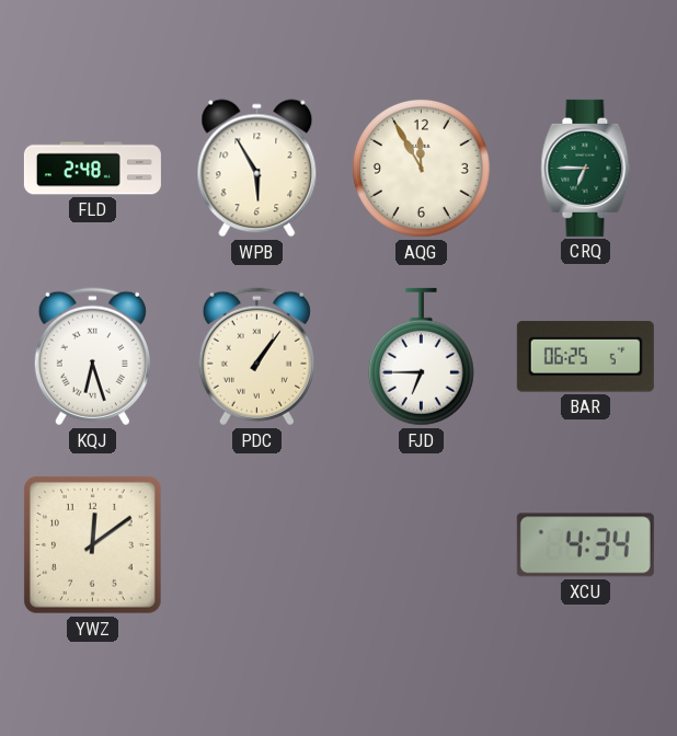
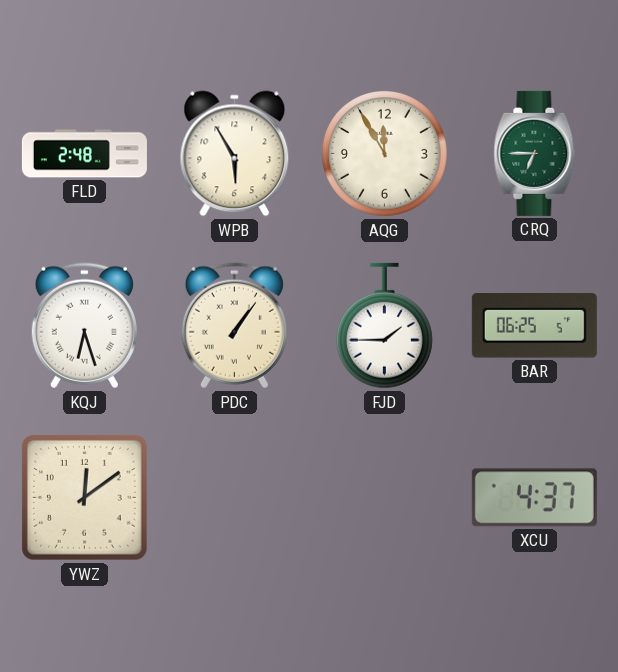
FJD: 6:45 -> 1:45 (384, 326)
XCU: 4:34 -> 4:37 (534, 498)
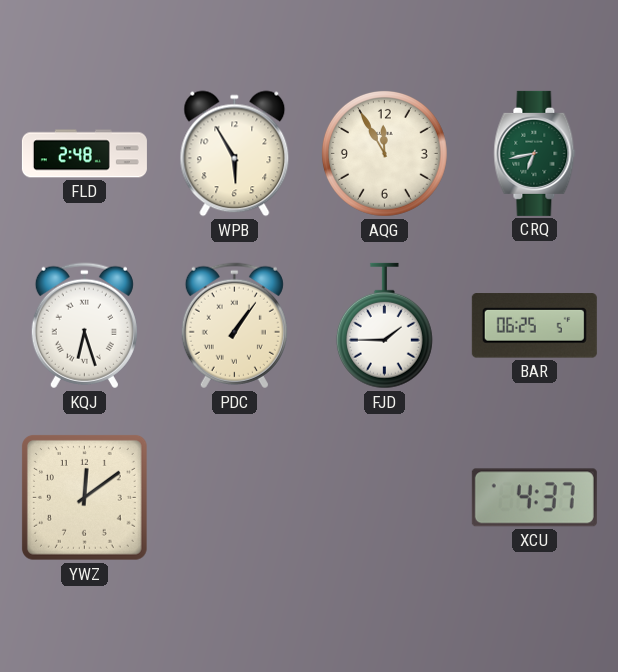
CRQ: 6:45 -> 6:43 (535, 153)
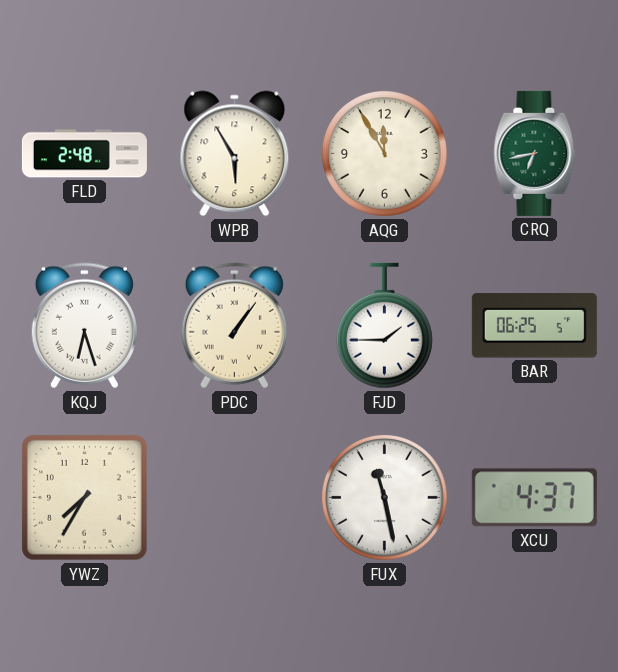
YWZ: 12:09 -> 7:35 (84, 497)
FUX: none -> 11:28 (384, 497)
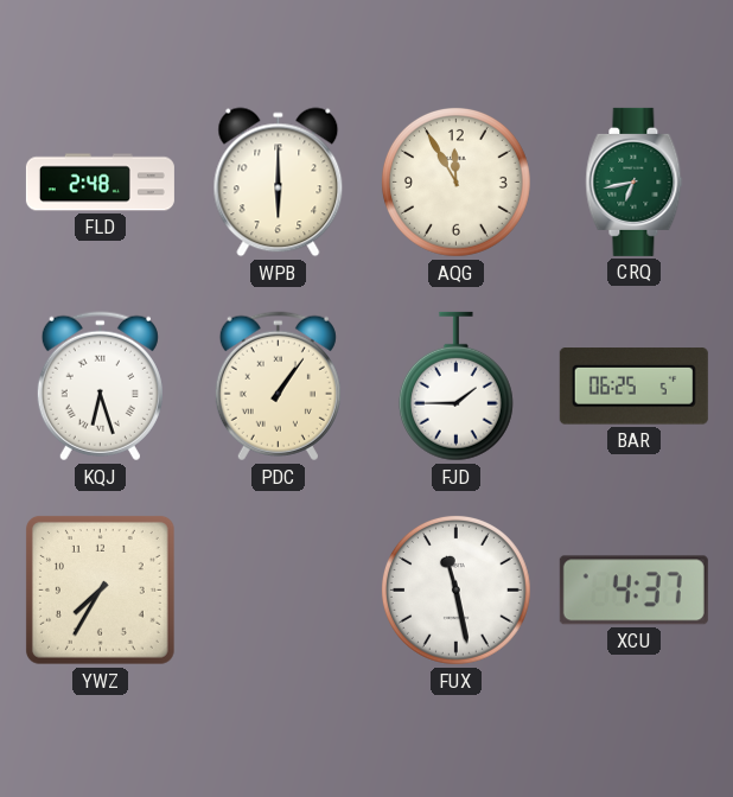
WPB: 5:55 -> 6:00 (279, 183)
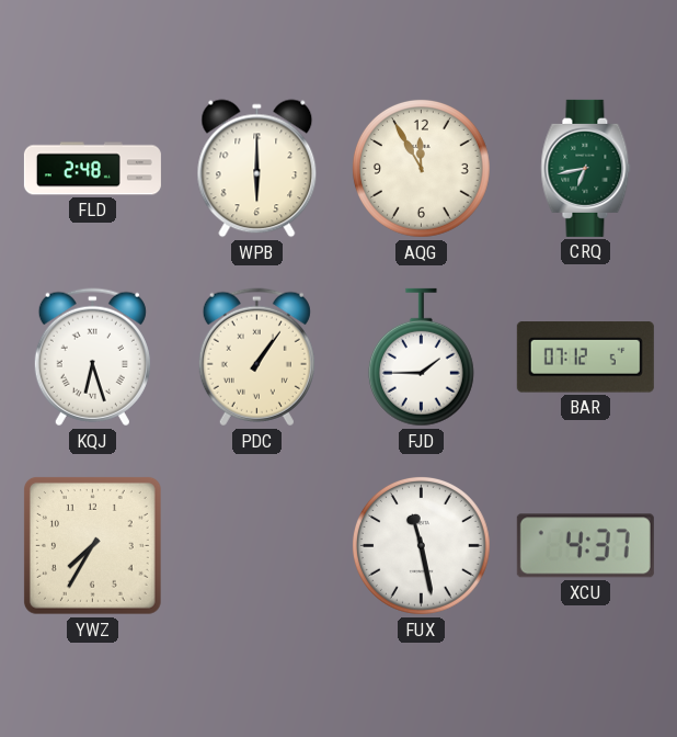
BAR: 06:25 -> 07:12 (585, 358)
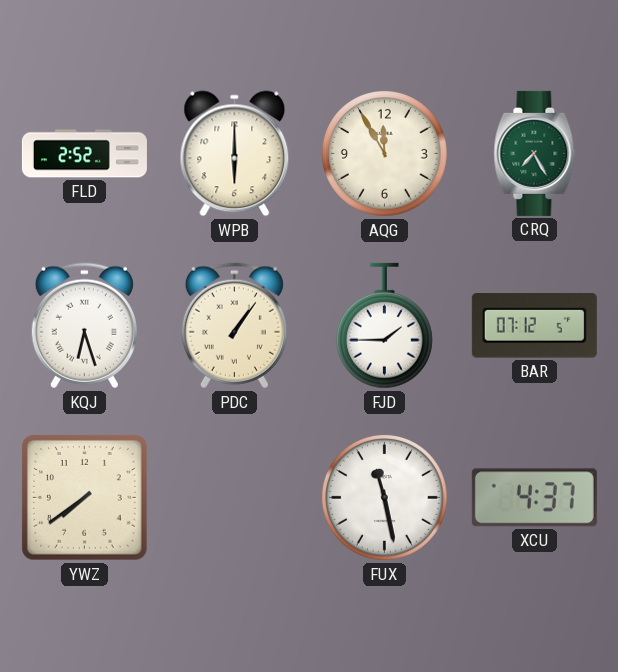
FLD: 2:48 -> 2:52 (84, 154)
CRQ: 6:43 -> 7:25 (535, 153)
YWZ: 7:35 -> 7:39 (84, 497)
